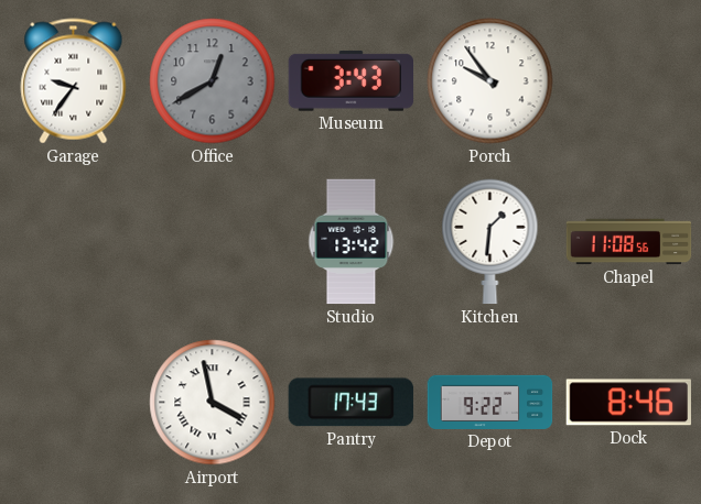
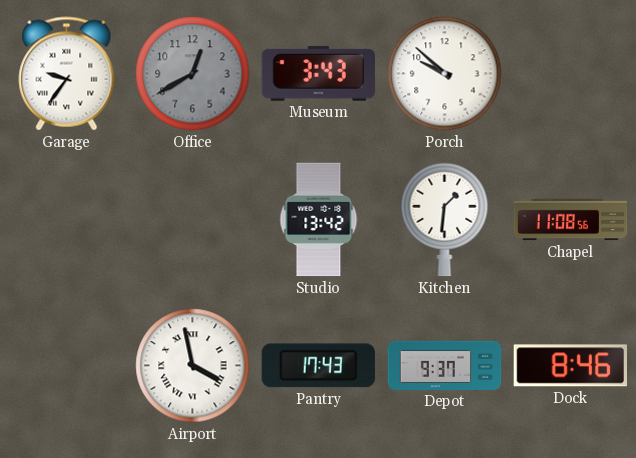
Porch: 9:54 -> 9:52 (445, 74)
Depot: 9:22 -> 9:37 (445, 365)
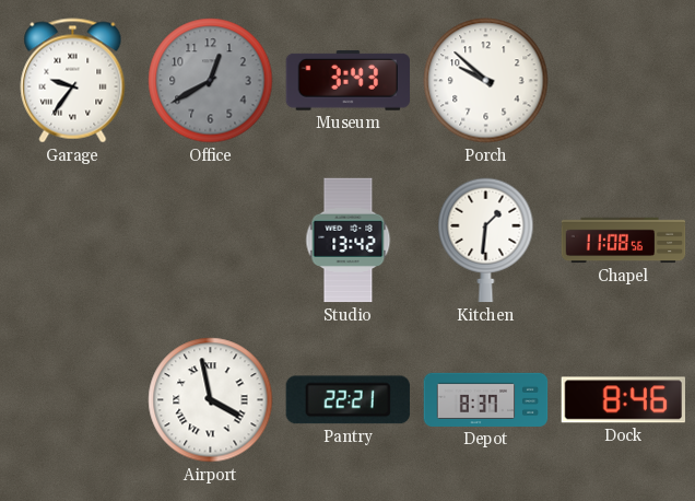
Pantry: 17:43 -> 22:21 (347, 400)
Depot: 9:37 -> 8:37 (486, 399)
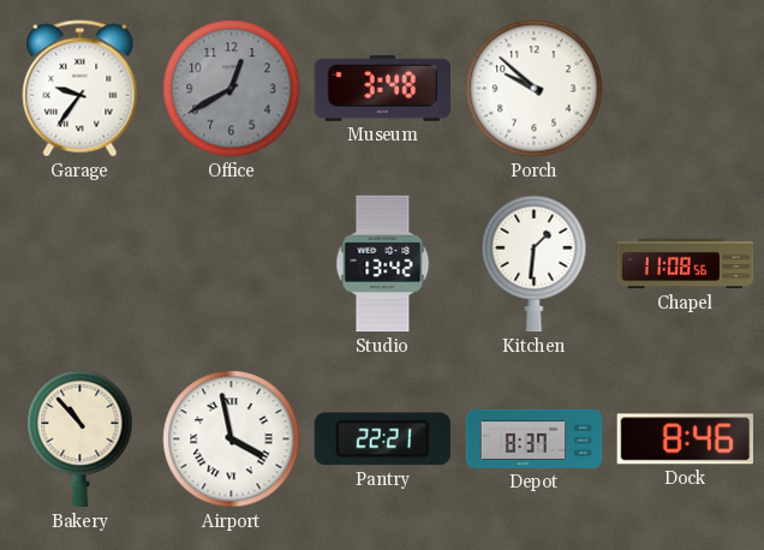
Museum: 3:43 -> 3:48 (382, 88)
Bakery: none -> 10:53 (80, 440)
